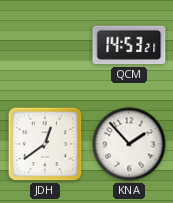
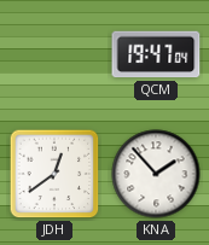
QCM: 14:53 -> 19:47 (156, 54)
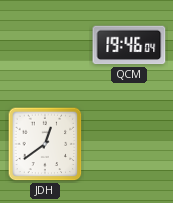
QCM: 19:47 -> 19:46 (129, 45)
KNA: 1:53 -> none (156, 174)
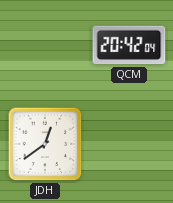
QCM: 19:46 -> 20:42 (129, 45)
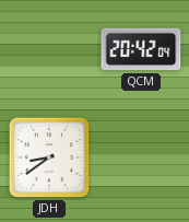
JDH: 12:39 -> 8:39 (49, 157)
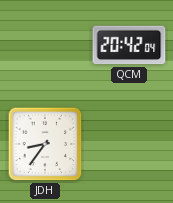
JDH: 8:39 -> 8:36 (45, 144)
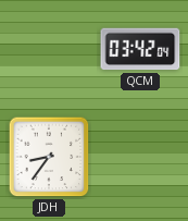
QCM: 20:42 -> 03:42 (140, 49)
